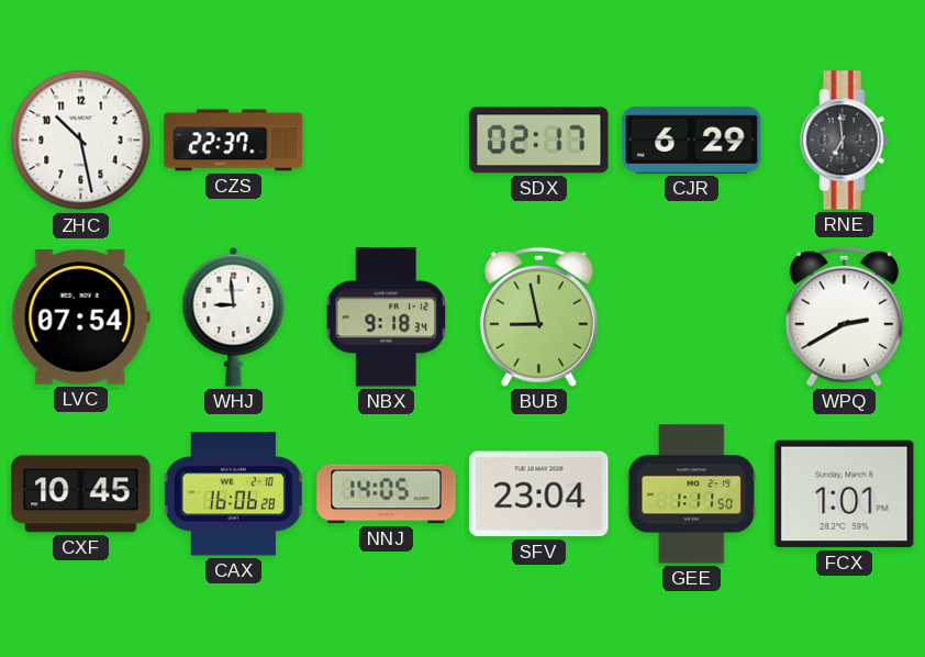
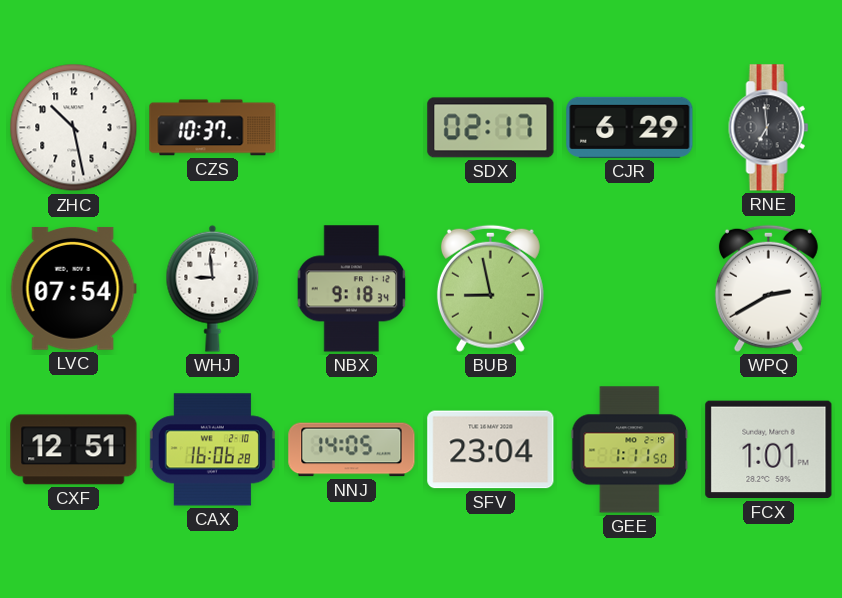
CZS: 22:37 -> 10:37 (213, 128)
CXF: 10:45 -> 12:51 (74, 450)
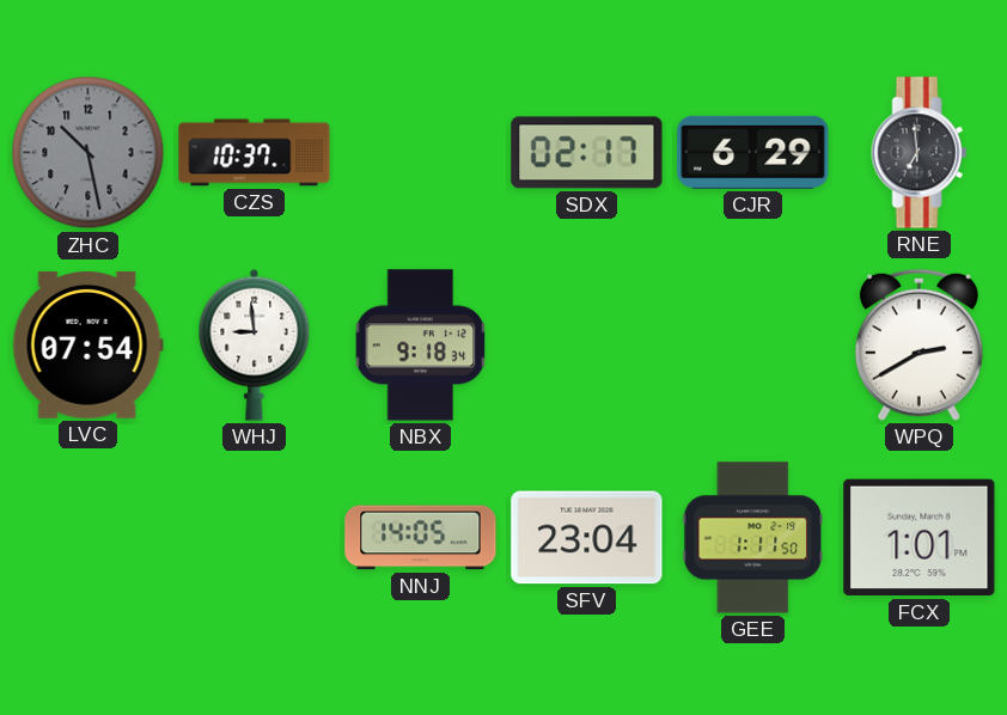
ZHC dial: white -> grey (89, 153)
BUB: 8:58 -> none (490, 288)
CXF: 12:51 -> none (74, 450)
CAX: 16:06 -> none (212, 450)
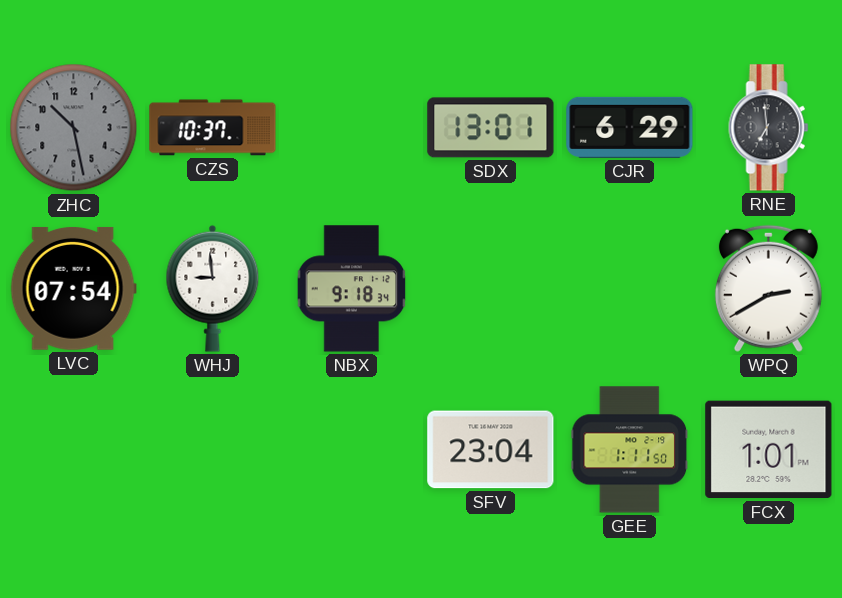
SDX: 02:17 -> 13:01 (491, 128)
NNJ: 14:05 -> none (421, 538)
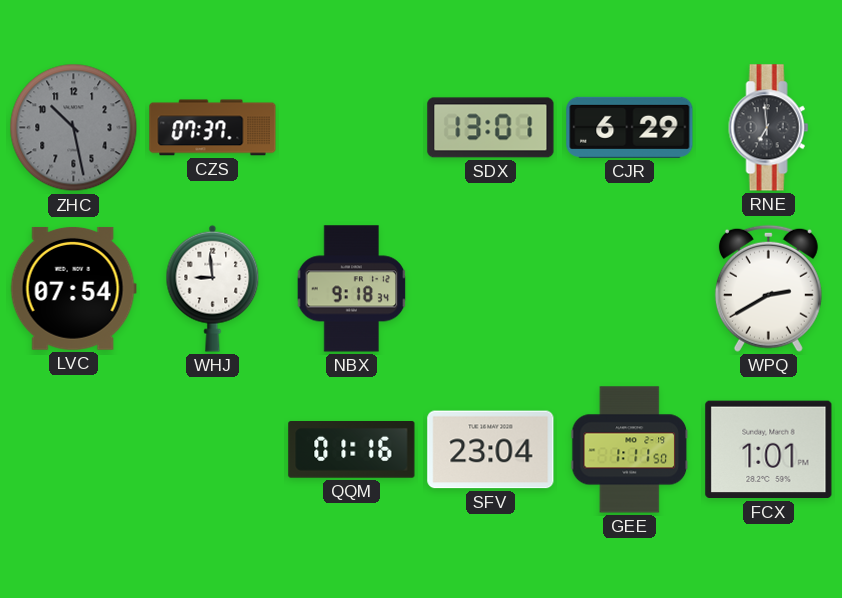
CZS: 10:37 -> 07:37 (213, 128)
QQM: none -> 01:16 (352, 450)
